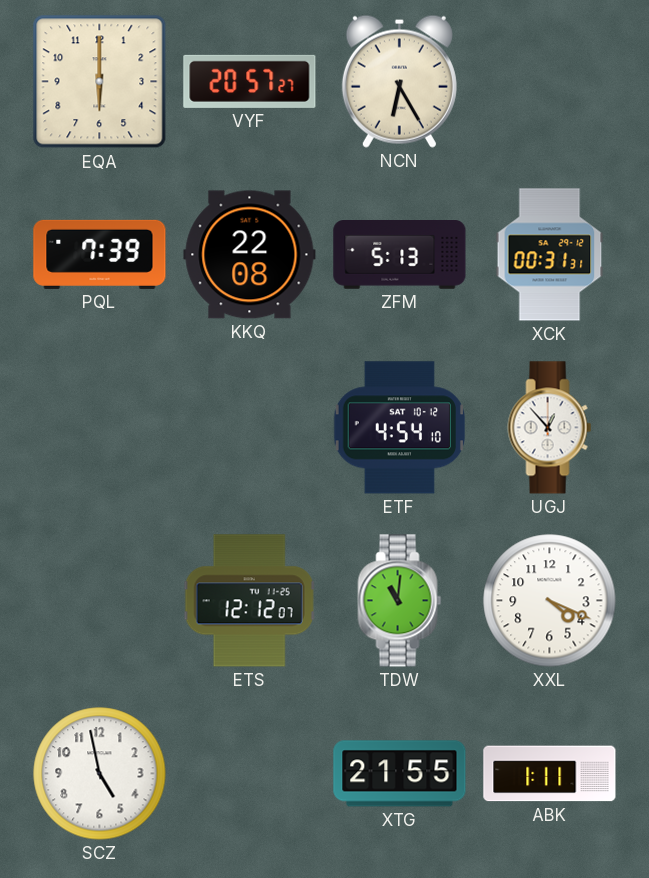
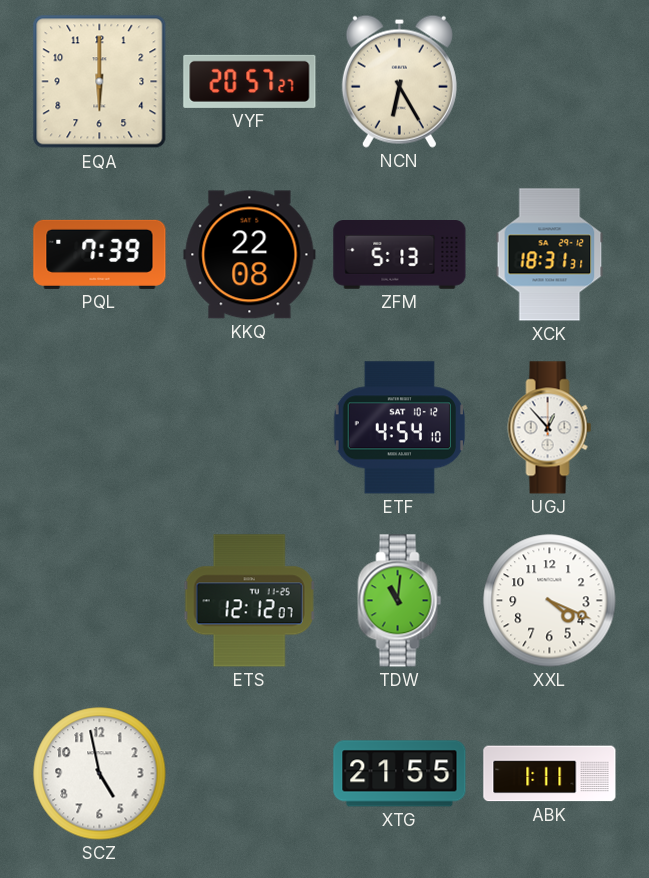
XCK: 00:31 -> 18:31 (550, 255)
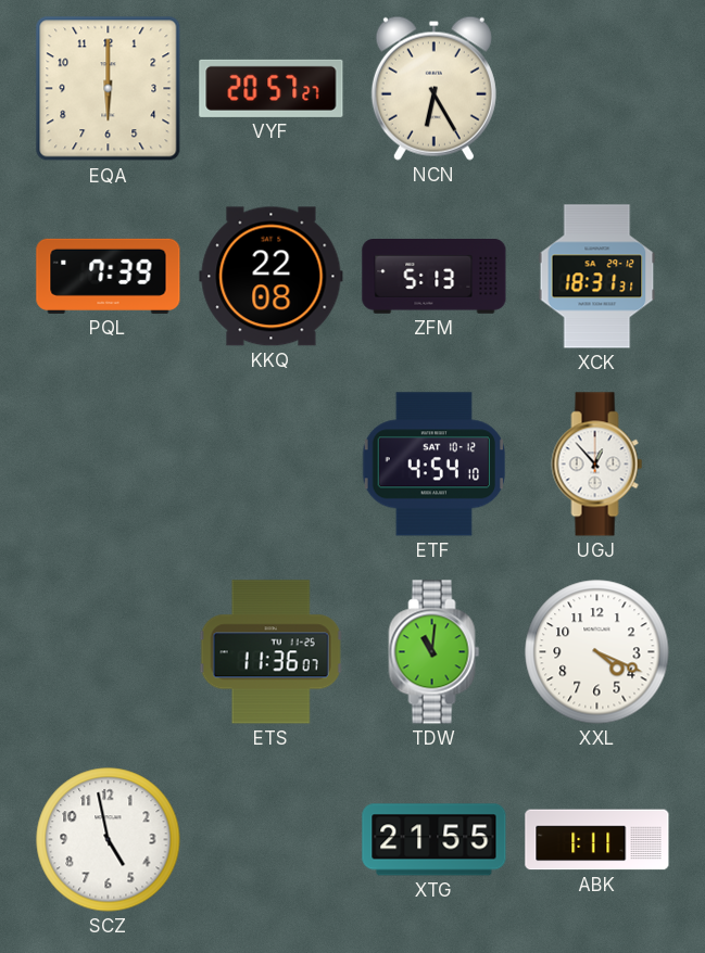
ETS: 12:12 -> 11:36 (272, 652)
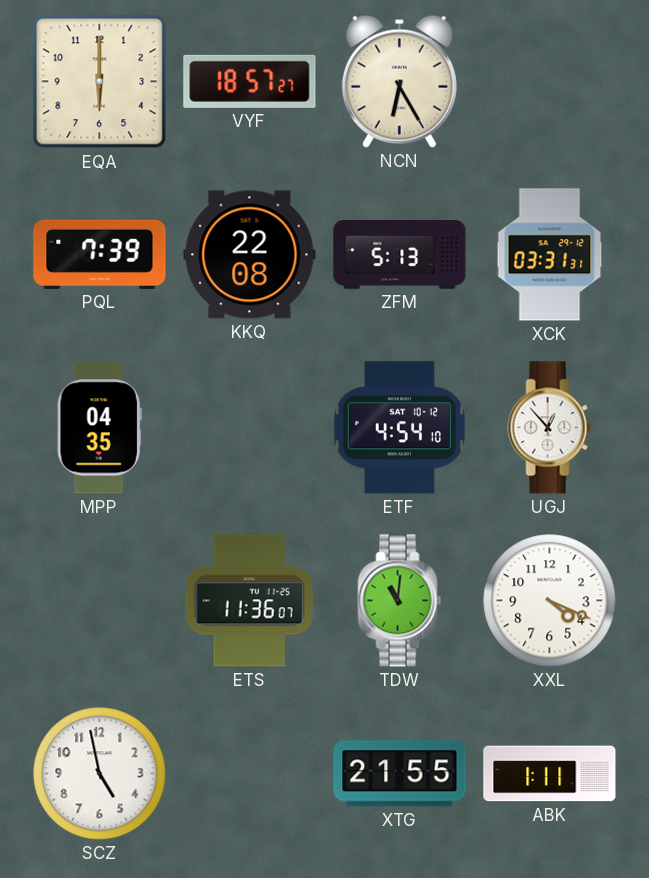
VYF: 20:57 -> 18:57 (250, 81)
XCK: 18:31 -> 03:31 (550, 255)
MPP: none -> 04:35 (99, 428)
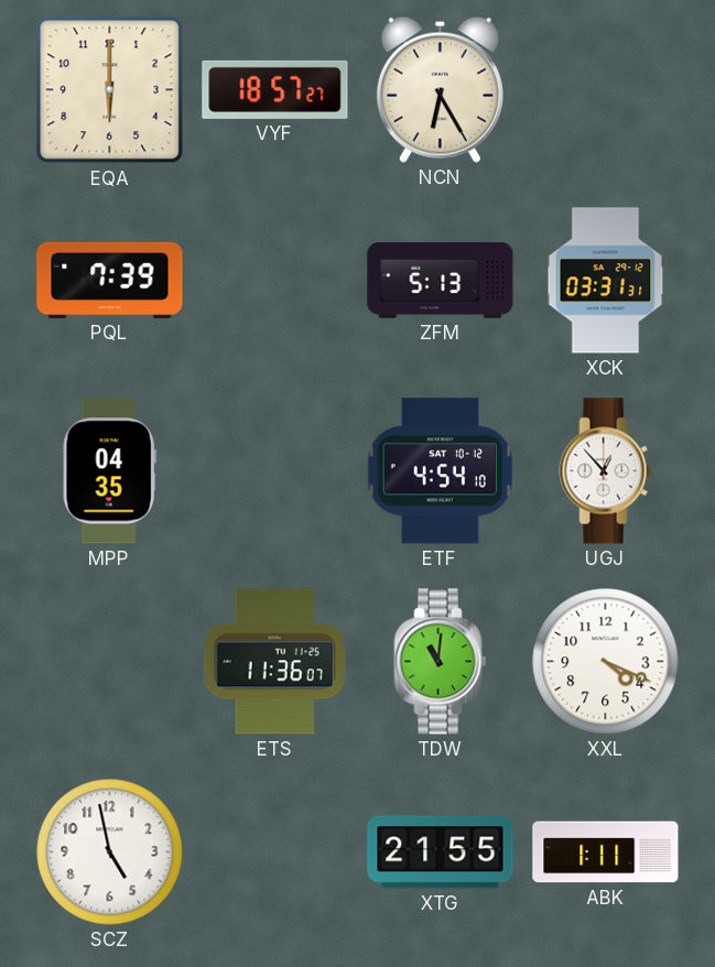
KKQ: 22:08 -> none (250, 255)
